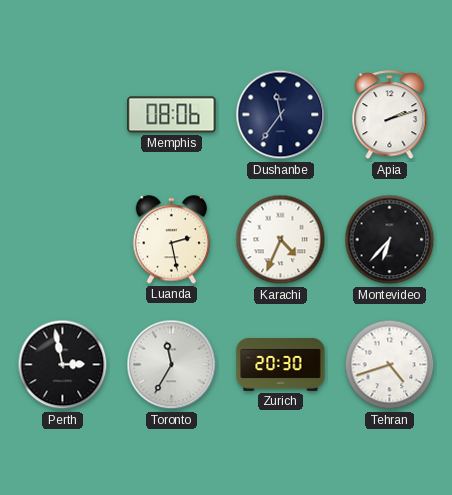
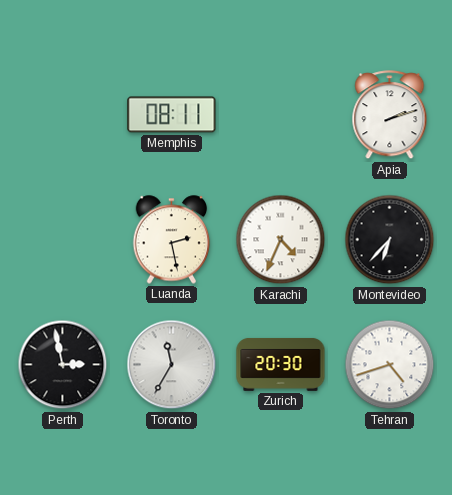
Memphis: 08:06 -> 08:11 (172, 115)
Dushanbe: 11:36 -> none (281, 115)
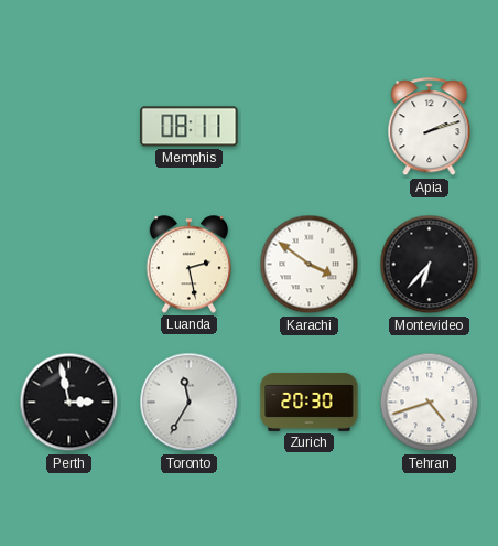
Karachi: 4:34 -> 3:51 (310, 265)
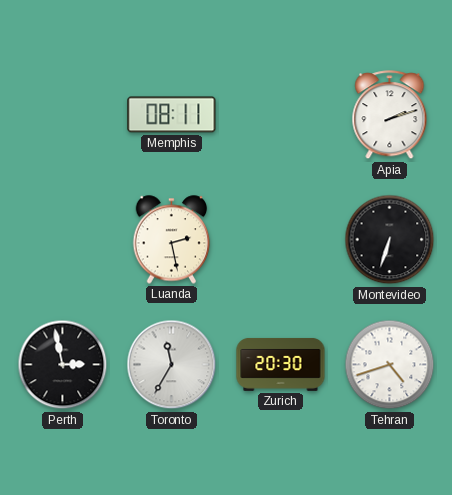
Karachi: 3:51 -> none (310, 265)
Montevideo: 6:37 -> 6:33 (390, 240)
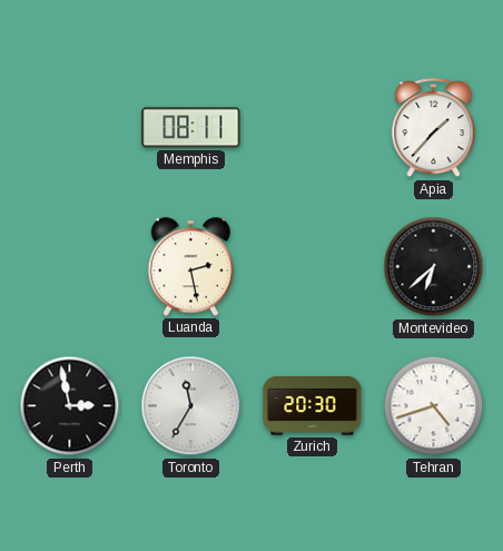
Apia: 2:12 -> 1:37 (434, 128)
Montevideo: 6:33 -> 6:38 (434, 267)
